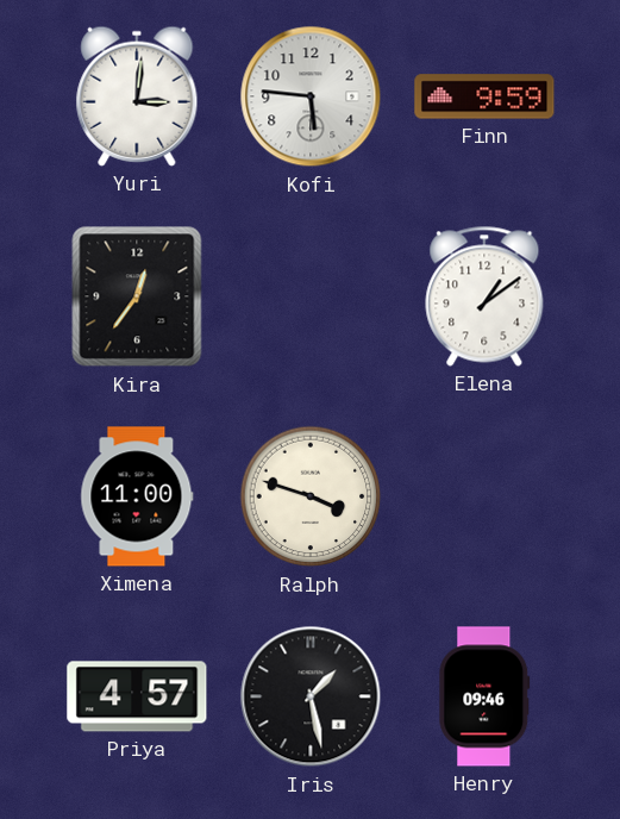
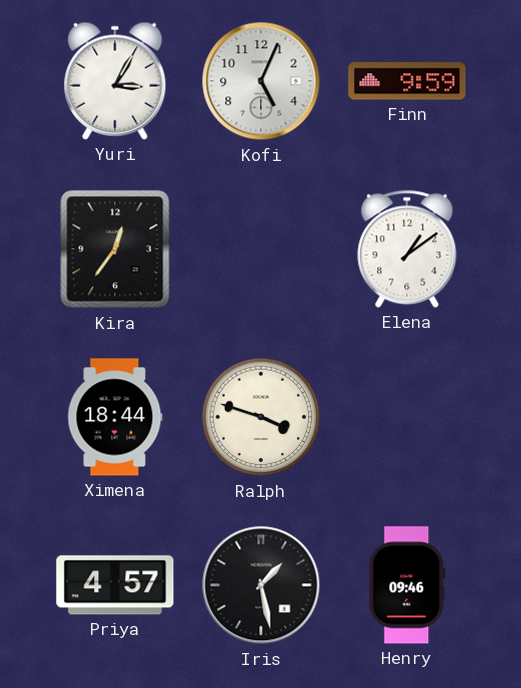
Yuri: 3:01 -> 3:05 (115, 81)
Kofi: 5:46 -> 5:04 (261, 81)
Ximena: 11:00 -> 18:44 (115, 417)
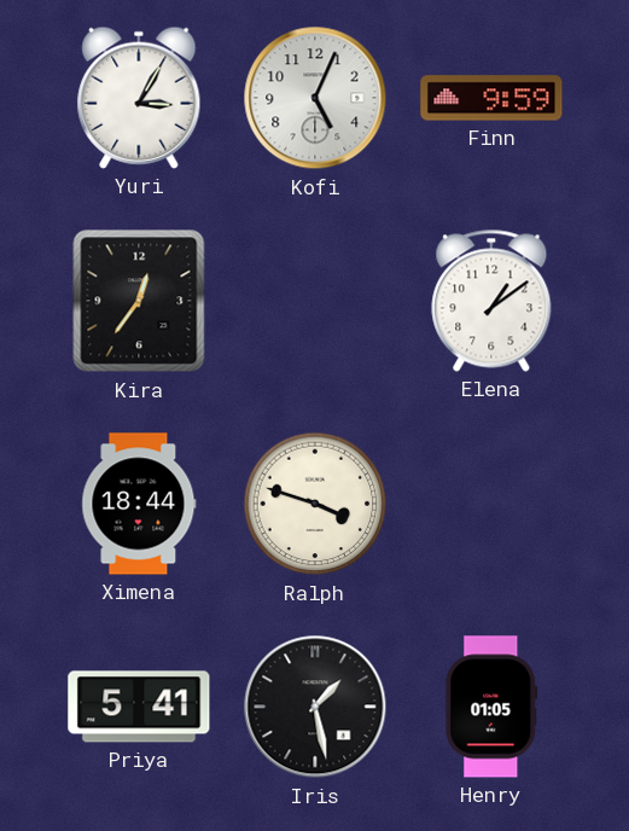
Priya: 4:57 -> 5:41 (139, 707)
Henry: 09:46 -> 01:05 (491, 707)
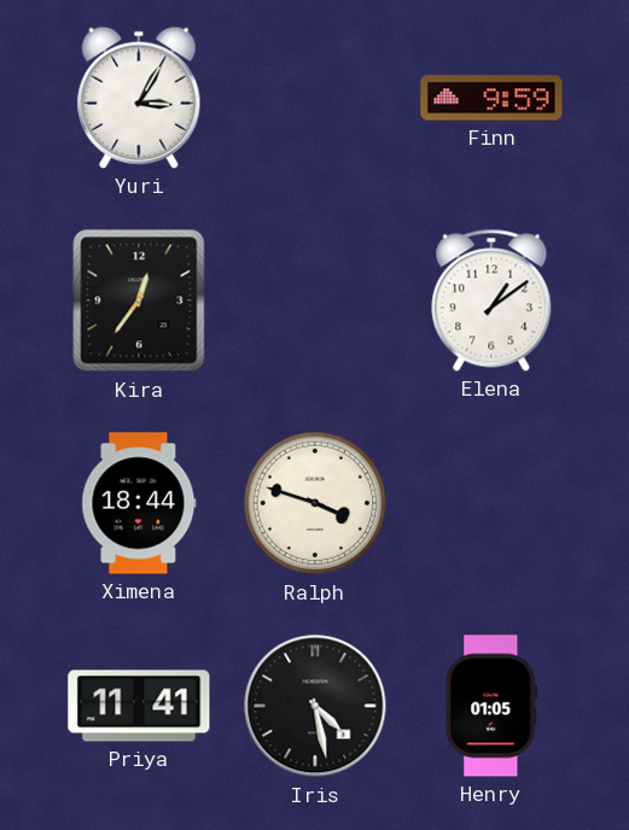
Kofi: 5:04 -> none (315, 98)
Priya: 5:41 -> 11:41 (139, 706)
Iris: 1:28 -> 4:28 (315, 706)
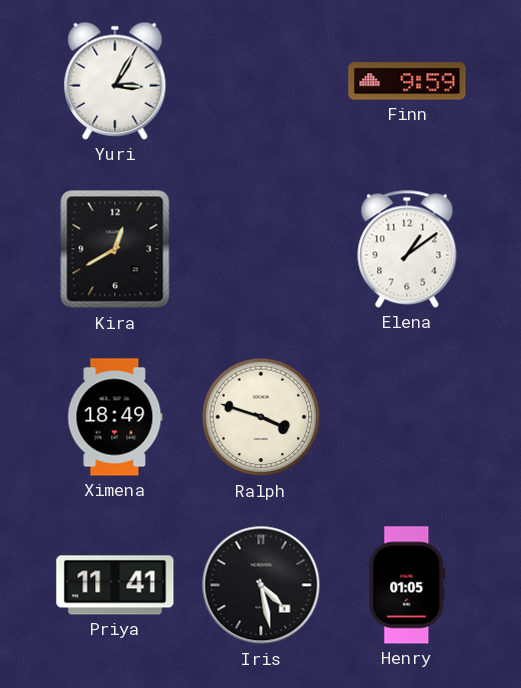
Kira: 12:36 -> 12:40 (115, 249)
Ximena: 18:44 -> 18:49 (115, 417)
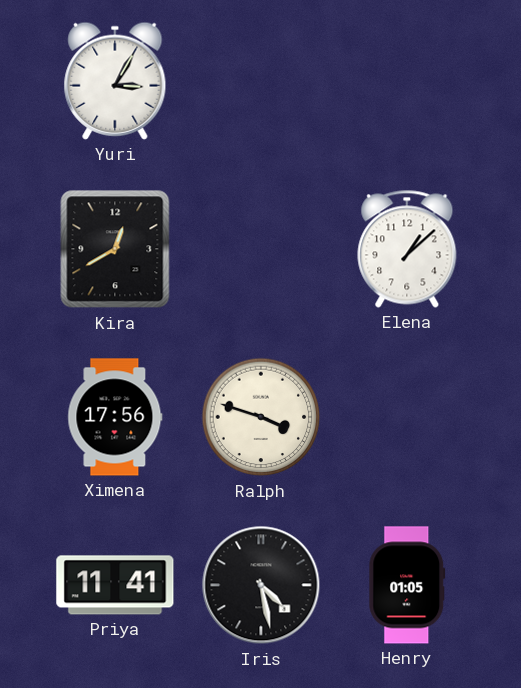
Finn: 9:59 -> none (407, 81)
Elena: 1:09 -> 1:08 (407, 249)
Ximena: 18:49 -> 17:56 (115, 417)
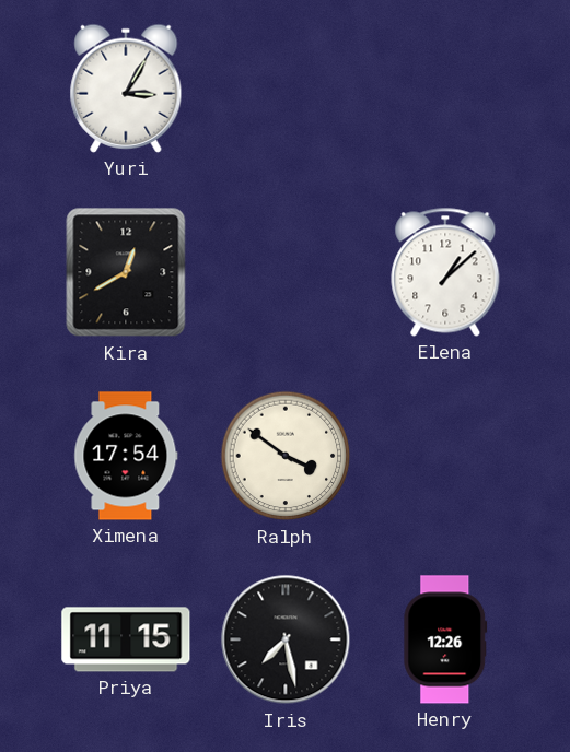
Ximena: 17:56 -> 17:54 (126, 456)
Ralph: 3:48 -> 3:51 (286, 456)
Priya: 11:41 -> 11:15 (126, 639)
Iris: 4:28 -> 7:28 (286, 639)
Henry: 01:05 -> 12:26 (445, 639)
